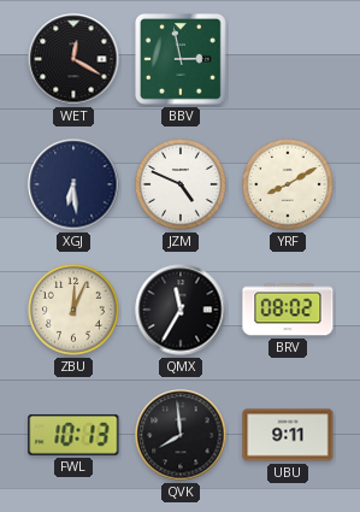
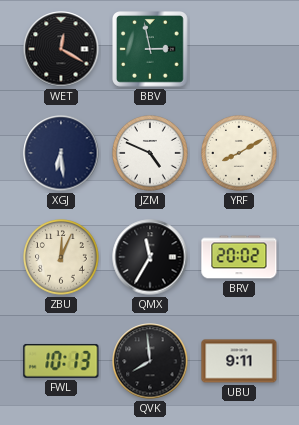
BRV: 08:02 -> 20:02 (239, 257)
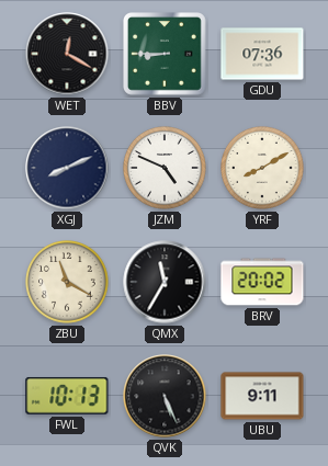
BBV: 2:58 -> 8:45 (166, 55)
GDU: none -> 07:36 (262, 54)
XGJ: 6:29 -> 8:11 (67, 168)
ZBU: 12:04 -> 11:20 (68, 283)
QVK: 7:59 -> 5:26 (165, 396)
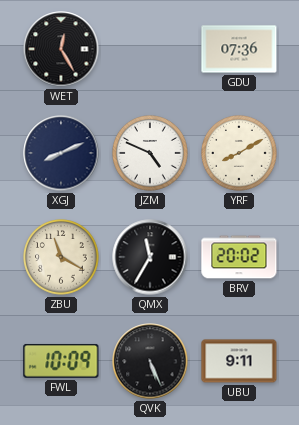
WET: 12:20 -> 12:25 (61, 49)
BBV: 8:45 -> none (166, 55)
FWL: 10:13 -> 10:09 (61, 361)
